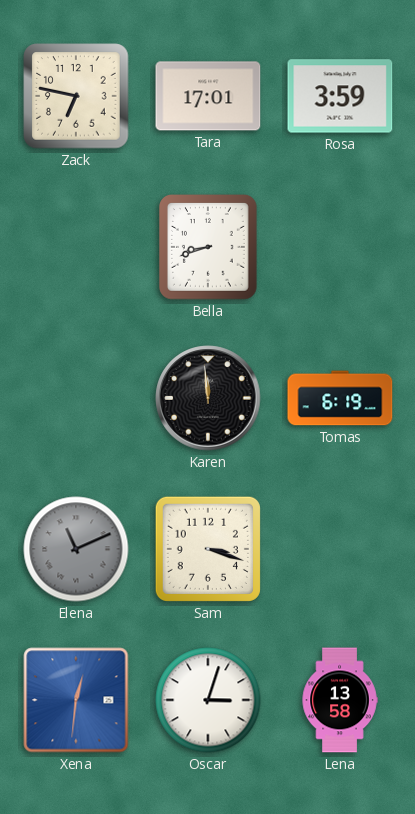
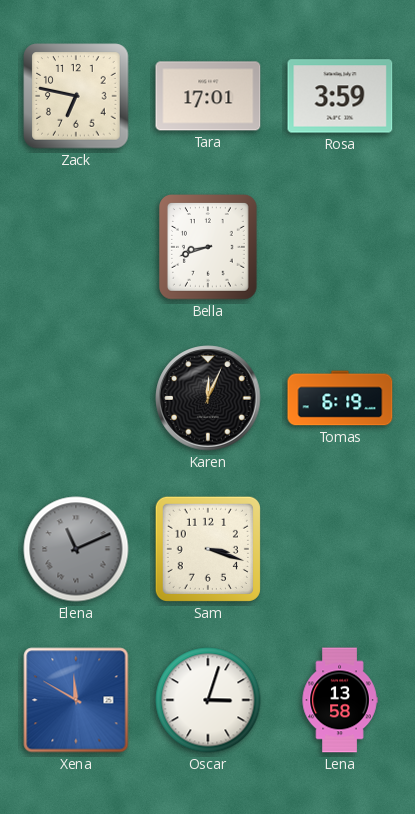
Karen: 11:59 -> 12:04 (208, 398)
Xena: 12:31 -> 11:50 (76, 700)
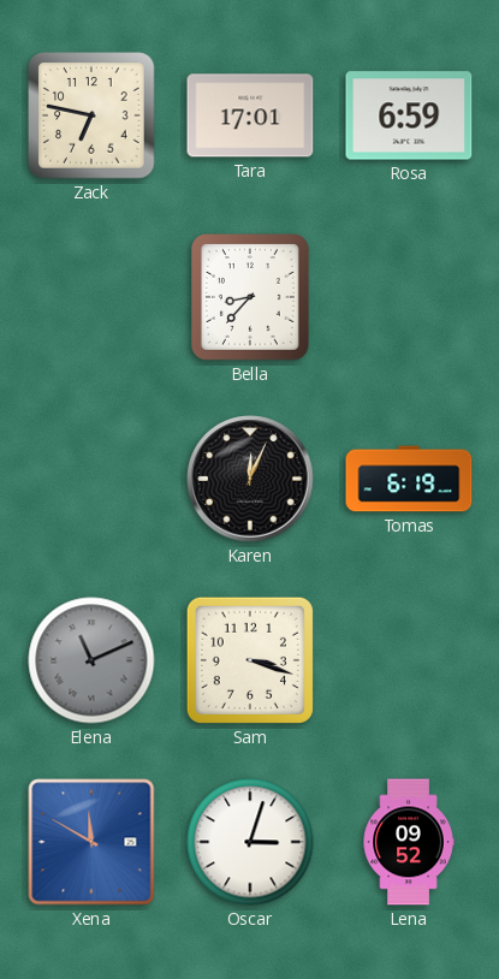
Rosa: 3:59 -> 6:59 (409, 115)
Bella: 8:42 -> 8:37 (251, 298)
Lena: 13:58 -> 09:52 (409, 842)
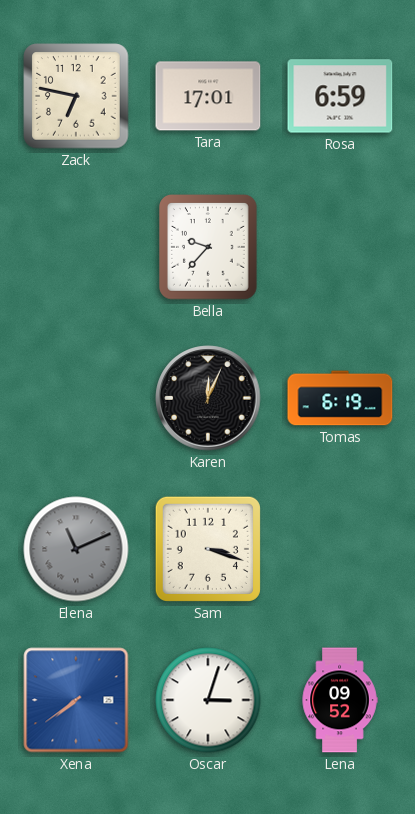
Bella: 8:37 -> 9:37 (209, 248)
Xena: 11:50 -> 7:39 (76, 700)
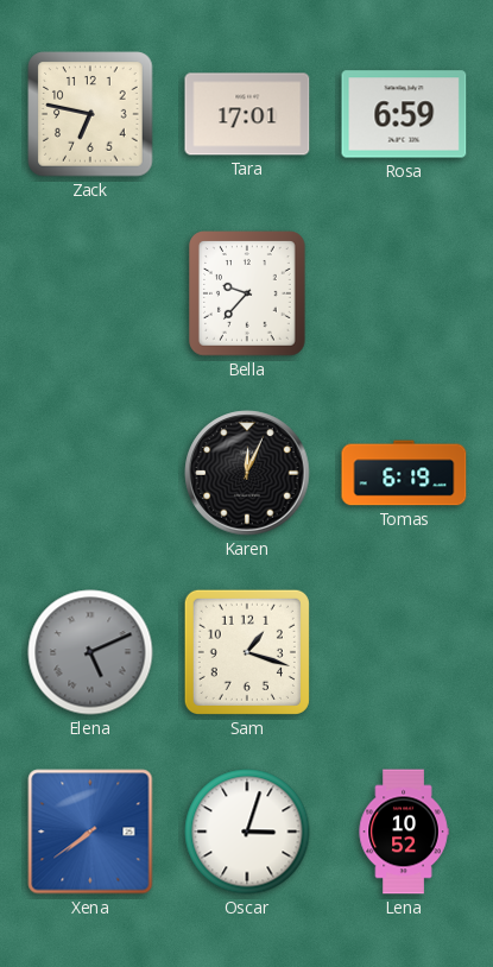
Elena: 11:11 -> 5:11 (90, 652)
Sam: 3:18 -> 1:18 (247, 652)
Lena: 09:52 -> 10:52 (404, 832)
